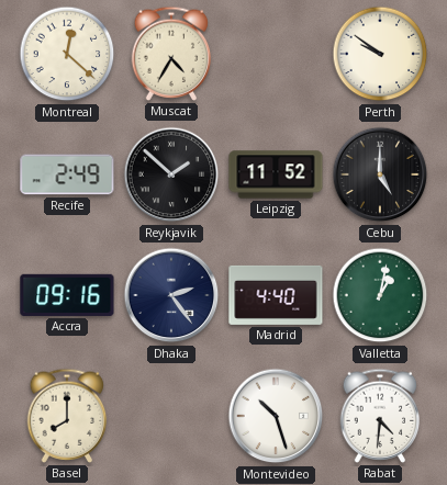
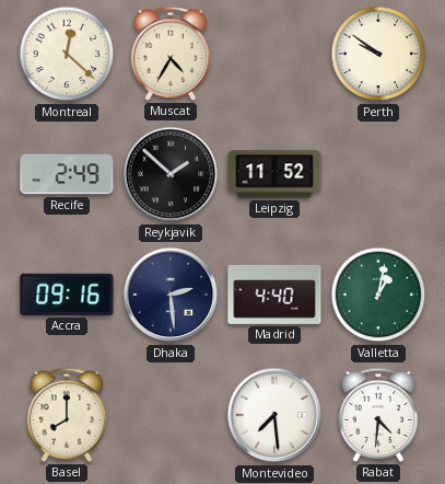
Cebu: 5:00 -> none (380, 174)
Dhaka: 2:24 -> 2:29 (171, 295)
Montevideo: 10:27 -> 7:29 (274, 415)
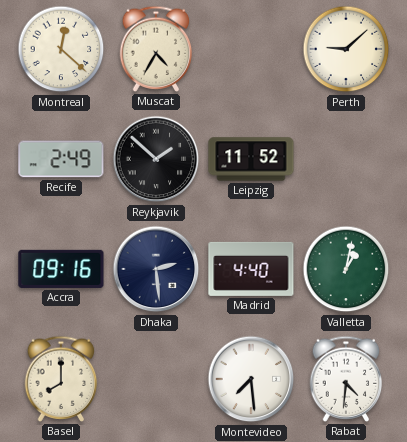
Perth: 9:51 -> 9:08 (346, 49)
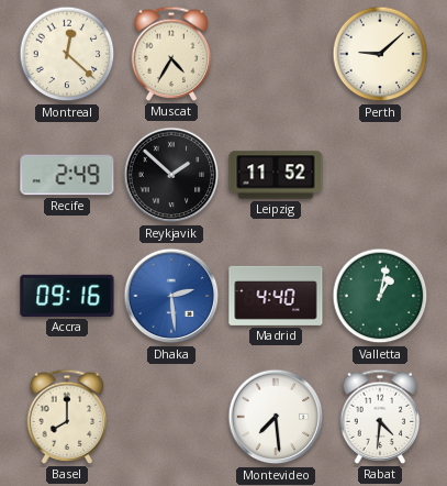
Dhaka dial: navy -> blue (171, 296)
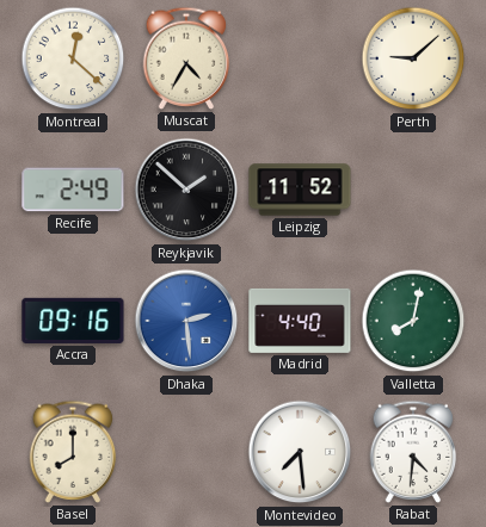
Valletta: 1:02 -> 8:02 (413, 321)
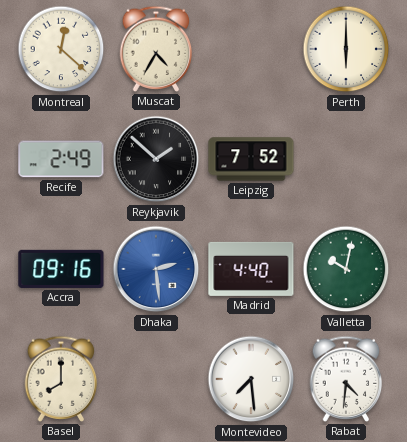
Perth: 9:08 -> 6:00 (346, 49)
Leipzig: 11:52 -> 7:52 (251, 159)
Valletta: 8:02 -> 10:02 (346, 269)
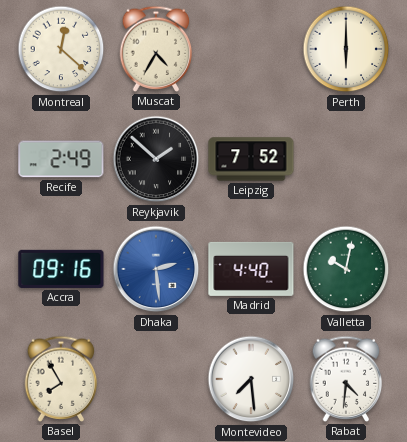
Basel: 8:00 -> 7:55 (61, 379)
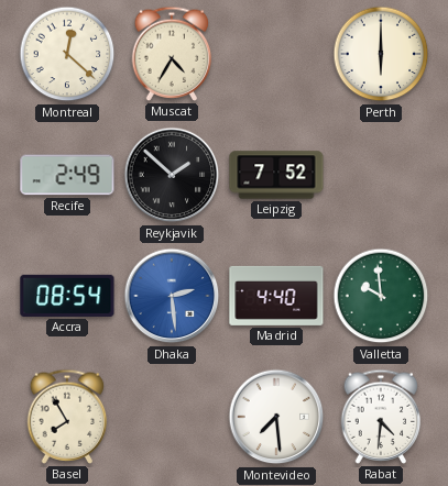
Accra: 09:16 -> 08:54 (67, 296)
Valletta: 10:02 -> 9:59 (381, 296)
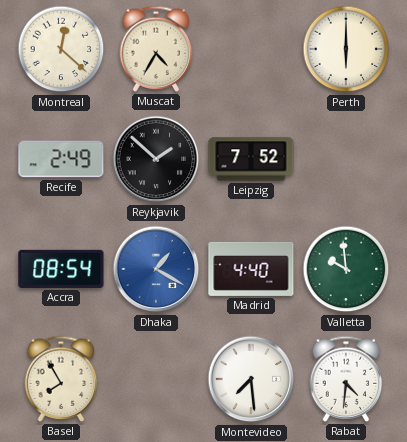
Dhaka: 2:29 -> 1:20 (156, 269)
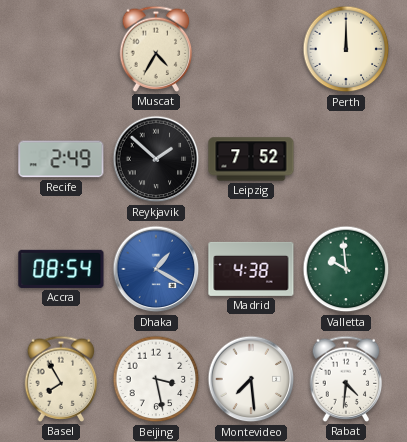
Montreal: 12:22 -> none (61, 49)
Perth: 6:00 -> 12:00 (346, 49)
Madrid: 4:40 -> 4:38 (251, 269)
Beijing: none -> 3:28 (156, 379)
